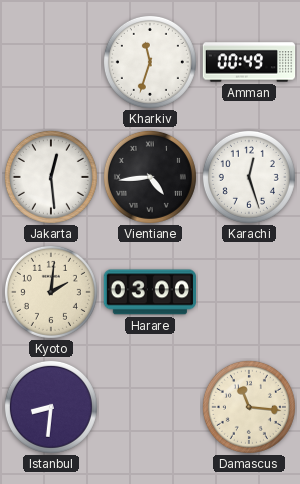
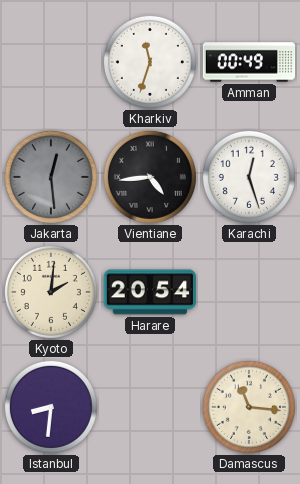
Jakarta dial: white -> grey (51, 177)
Harare: 03:00 -> 20:54 (149, 292)
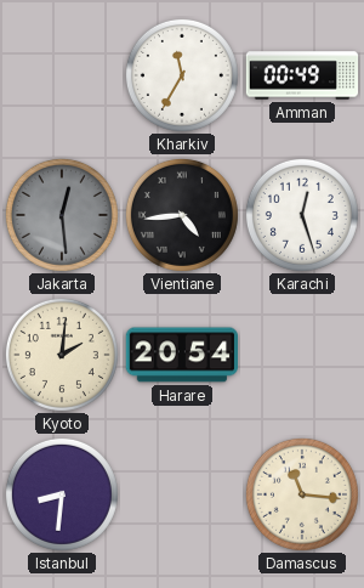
Kharkiv: 11:33 -> 11:35 (182, 75)
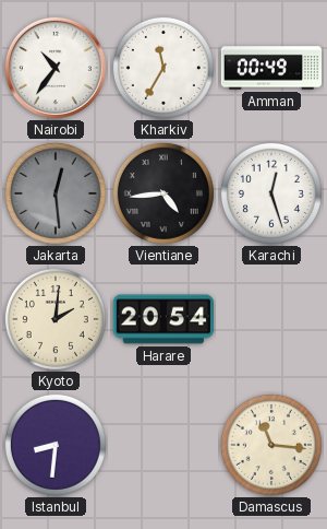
Nairobi: none -> 10:36 (56, 68)
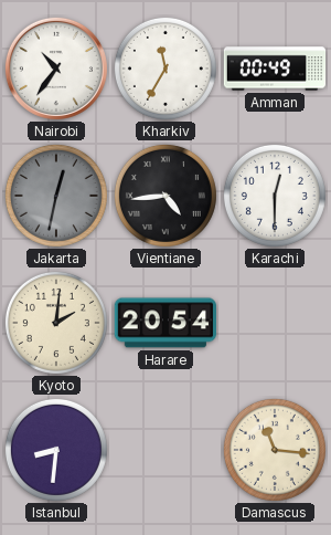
Jakarta: 12:29 -> 12:32 (56, 196)
Karachi: 12:27 -> 12:30 (275, 196)
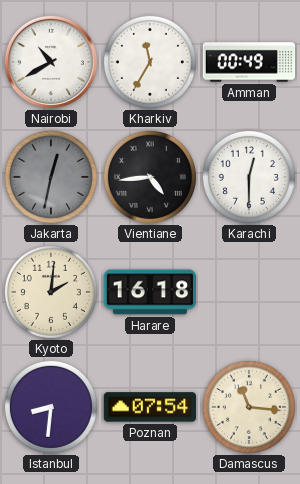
Nairobi: 10:36 -> 10:40 (51, 62)
Harare: 20:54 -> 16:18 (149, 292)
Poznan: none -> 07:54 (149, 407)
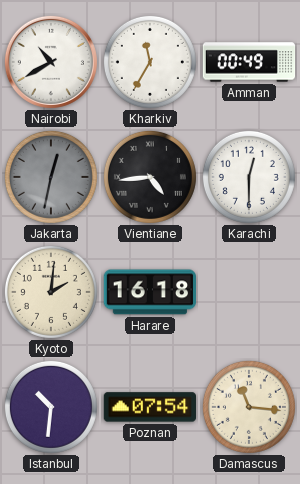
Istanbul: 8:31 -> 10:31 (51, 407)
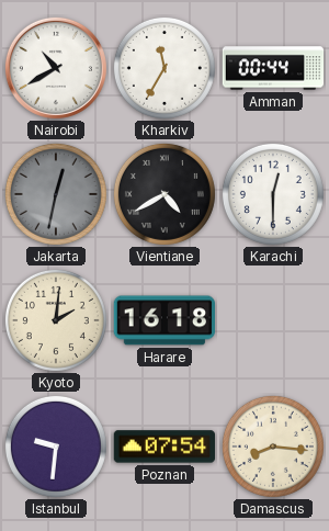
Amman: 00:49 -> 00:44 (273, 68)
Vientiane: 4:44 -> 4:40 (164, 194)
Istanbul: 10:31 -> 9:31 (56, 447)
Damascus: 11:16 -> 8:16 (273, 447)
